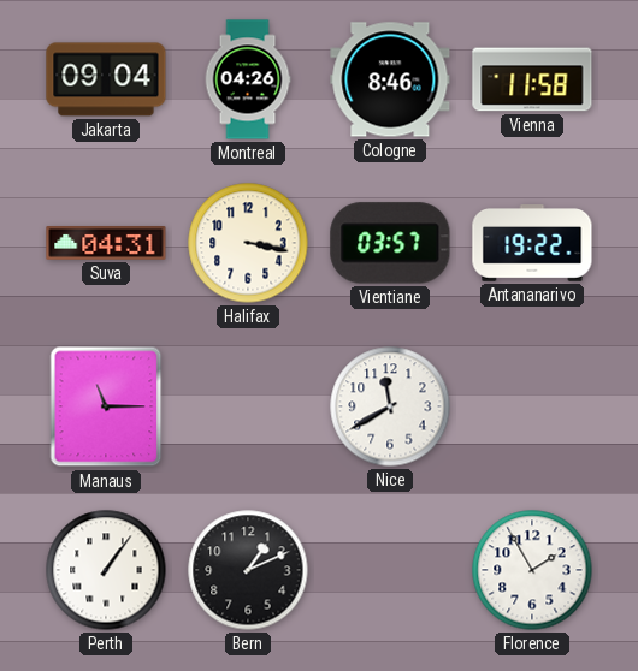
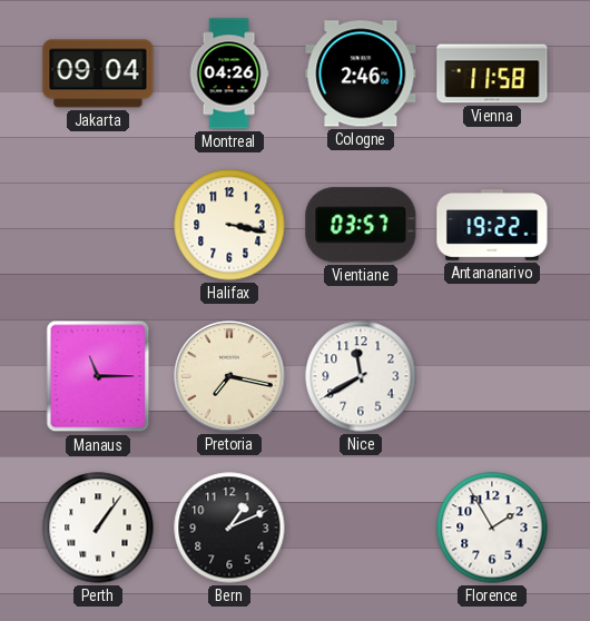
Cologne: 8:46 -> 2:46 (361, 73)
Suva: 04:31 -> none (106, 243)
Pretoria: none -> 7:17 (229, 376)
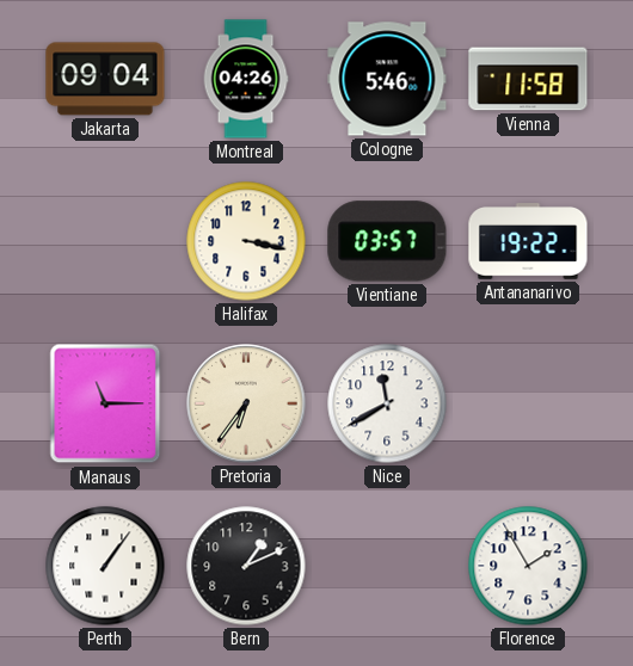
Cologne: 2:46 -> 5:46 (387, 79)
Pretoria: 7:17 -> 6:36 (246, 403)
